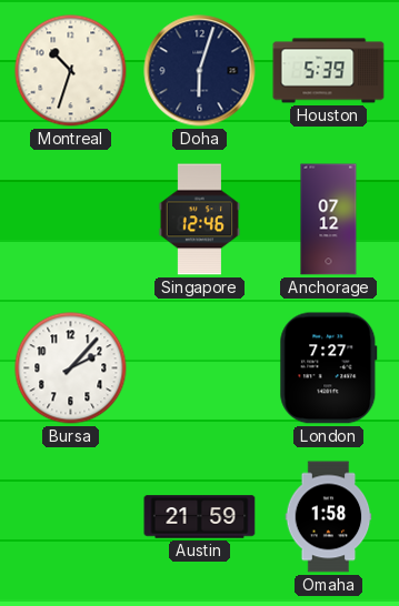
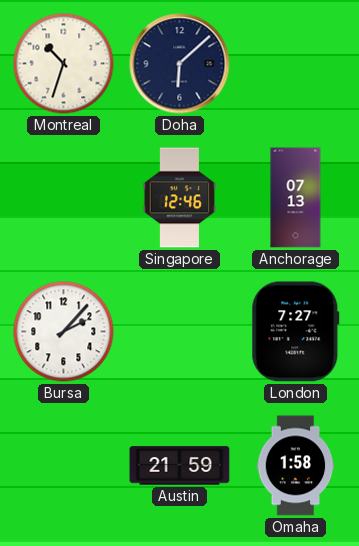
Doha: 6:03 -> 6:08 (180, 64)
Houston: 5:39 -> none (329, 71)
Anchorage: 07:12 -> 07:13 (296, 198)
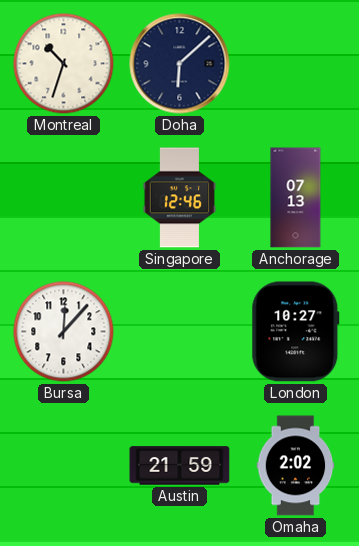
Bursa: 2:07 -> 12:07 (64, 332)
London: 7:27 -> 10:27 (296, 332)
Omaha: 1:58 -> 2:02 (296, 466)
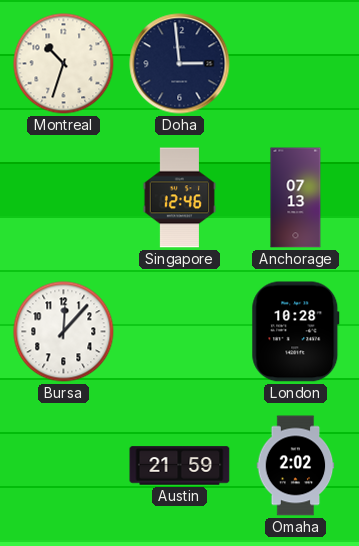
Doha: 6:08 -> 2:59 (180, 64)
London: 10:27 -> 10:28 (296, 332)
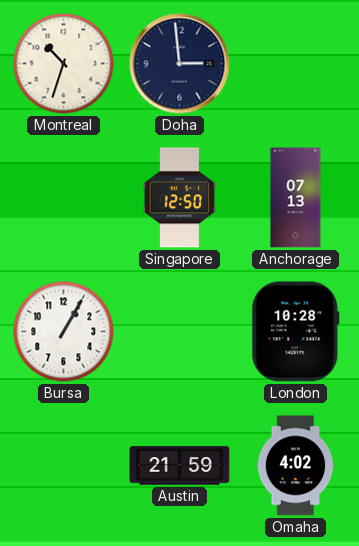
Singapore: 12:46 -> 12:50 (179, 198)
Bursa: 12:07 -> 1:05 (64, 332)
Omaha: 2:02 -> 4:02 (296, 466)
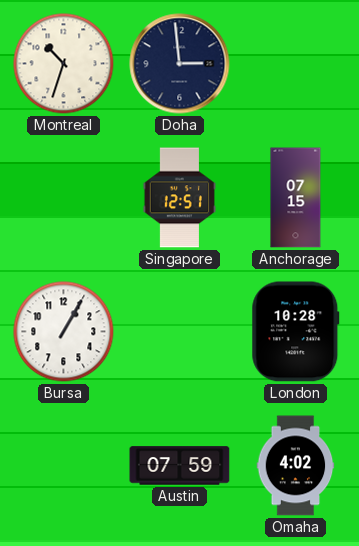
Singapore: 12:50 -> 12:51 (179, 198)
Anchorage: 07:13 -> 07:15 (296, 198)
Austin: 21:59 -> 07:59 (180, 466)
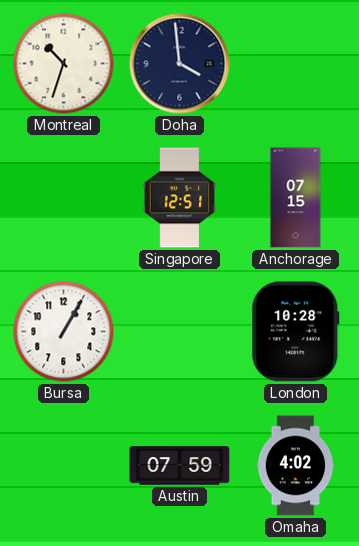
Doha: 2:59 -> 3:59 (180, 64)
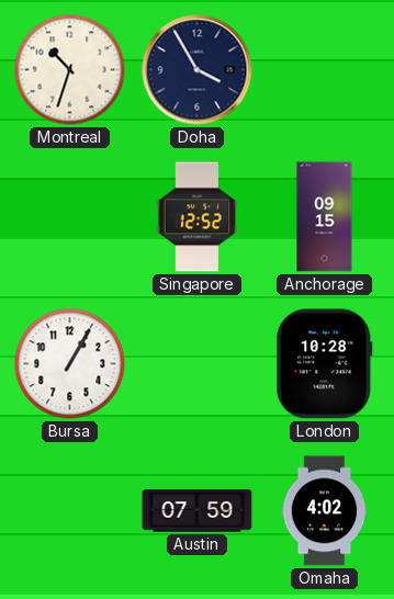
Doha: 3:59 -> 3:55 (198, 70)
Singapore: 12:51 -> 12:52 (196, 217)
Anchorage: 07:15 -> 09:15 (325, 217)
